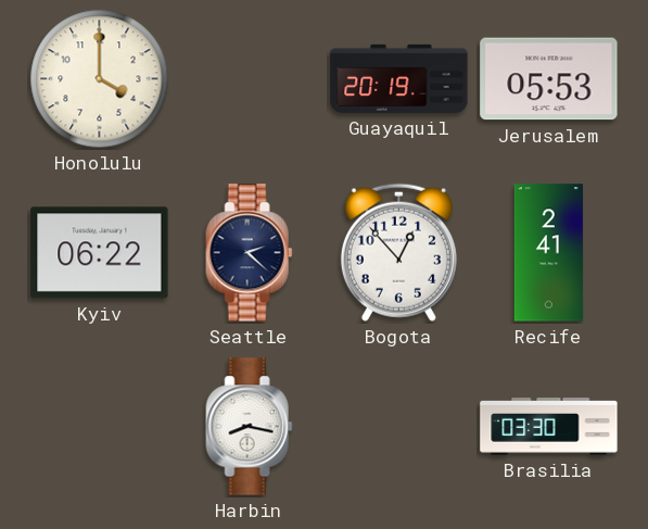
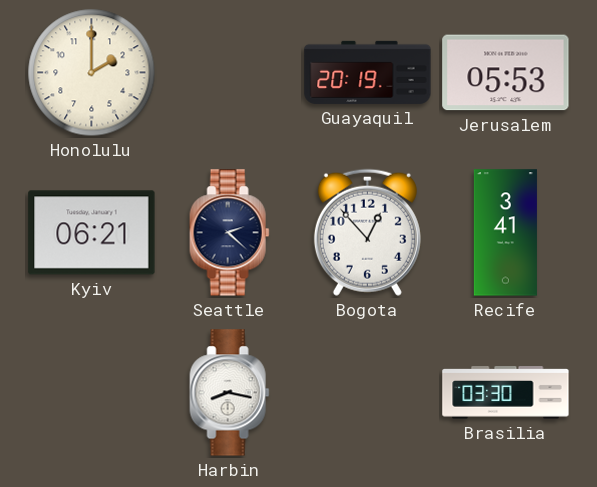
Honolulu: 4:00 -> 2:00 (92, 73)
Kyiv: 06:22 -> 06:21 (92, 233)
Recife: 2:41 -> 3:41 (505, 233)
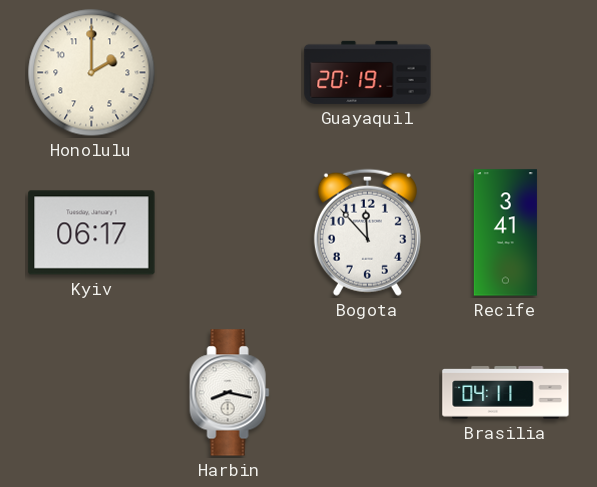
Jerusalem: 05:53 -> none (506, 73)
Kyiv: 06:21 -> 06:17 (92, 233)
Seattle: 2:22 -> none (230, 233)
Bogota: 12:53 -> 11:53 (367, 232)
Brasilia: 03:30 -> 04:11 (506, 393)
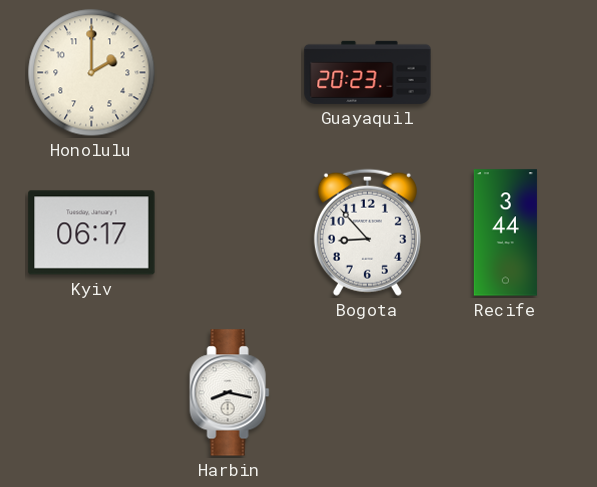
Guayaquil: 20:19 -> 20:23 (368, 72)
Bogota: 11:53 -> 8:53 (367, 232)
Recife: 3:41 -> 3:44 (505, 233)
Brasilia: 04:11 -> none (506, 393)
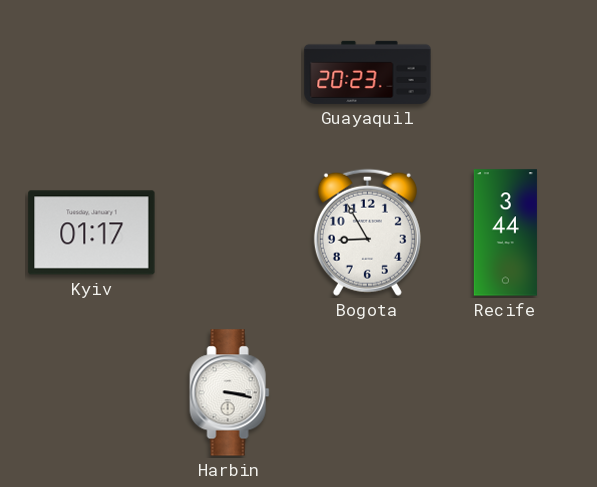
Honolulu: 2:00 -> none (92, 73)
Kyiv: 06:17 -> 01:17 (92, 233)
Bogota: 8:53 -> 8:55 (367, 232)
Harbin: 8:17 -> 3:17 (230, 393)
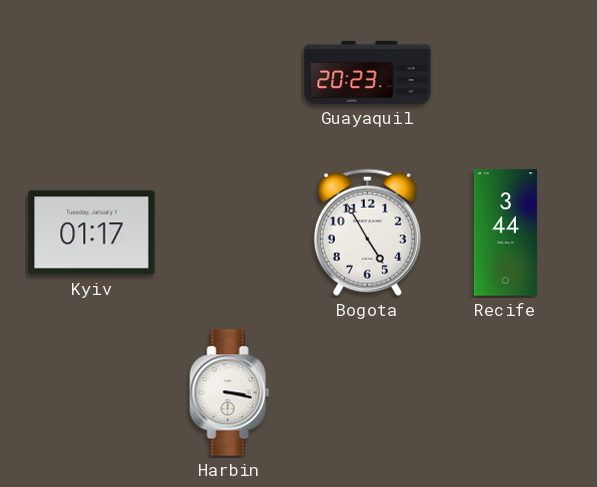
Bogota: 8:55 -> 4:55 (367, 232)
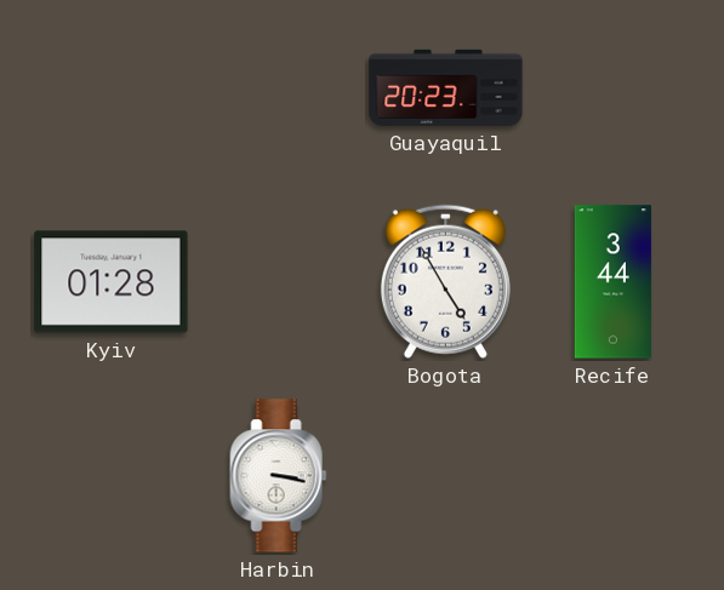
Kyiv: 01:17 -> 01:28 (112, 282)
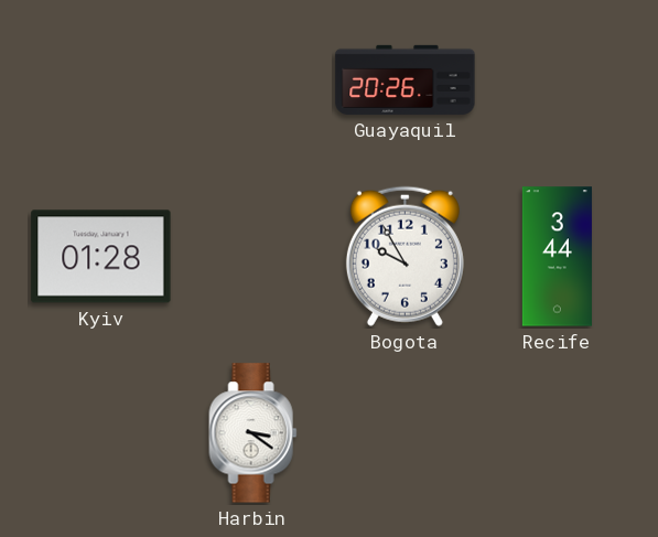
Guayaquil: 20:23 -> 20:26 (406, 79)
Bogota: 4:55 -> 9:55 (404, 256)
Harbin: 3:17 -> 3:21 (254, 433)
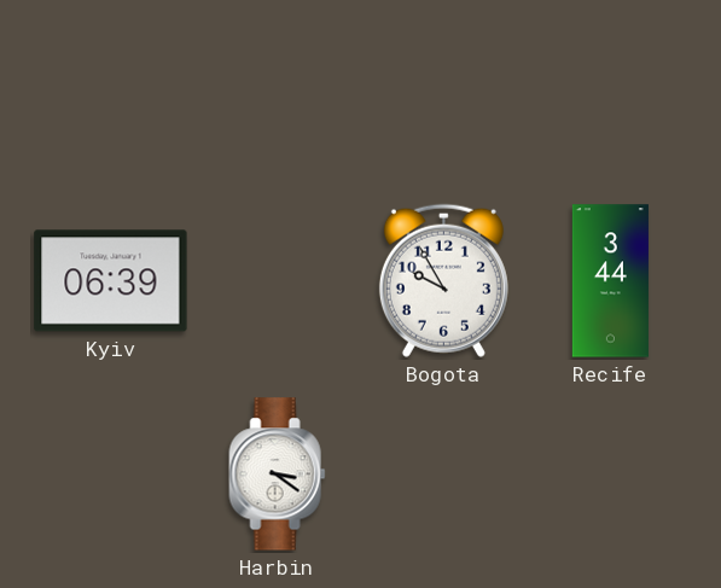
Guayaquil: 20:26 -> none (406, 79)
Kyiv: 01:28 -> 06:39 (111, 281)
